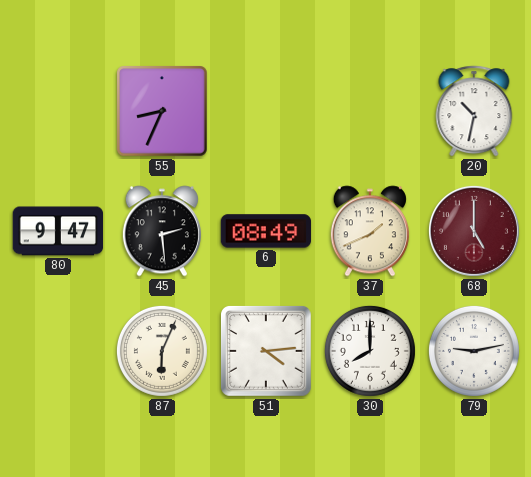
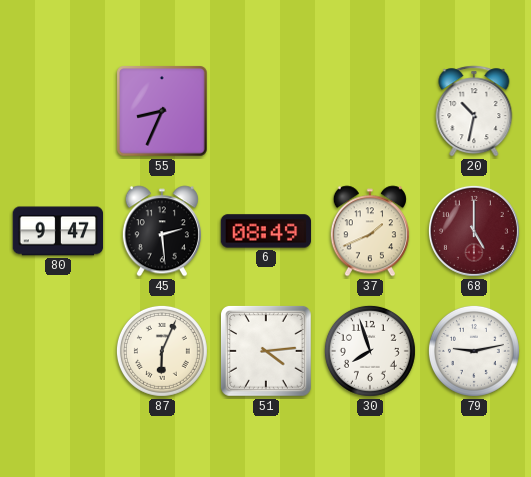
30: 8:00 -> 7:57 (370, 351)
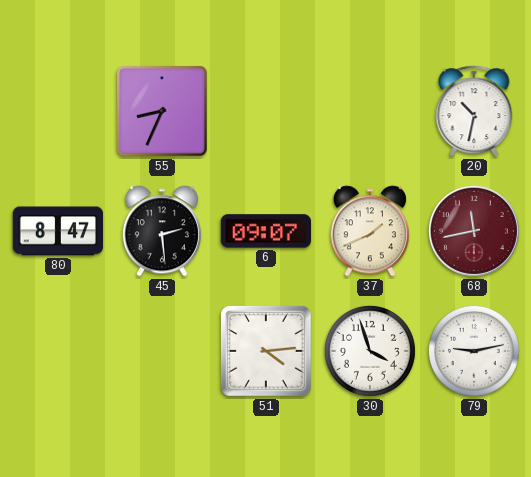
80: 9:47 -> 8:47 (58, 231)
6: 08:49 -> 09:07 (266, 231)
68: 5:00 -> 11:43 (474, 231)
87: 6:04 -> none (162, 351)
30: 7:57 -> 3:57 (370, 351)
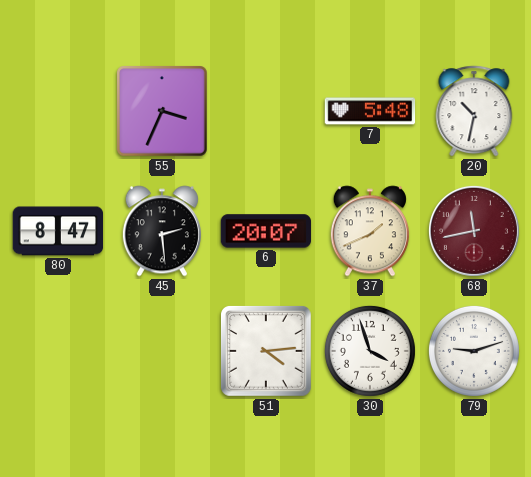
55: 8:34 -> 3:34 (162, 111)
7: none -> 5:48 (370, 111)
6: 09:07 -> 20:07 (266, 231)
79: 9:13 -> 9:12 (474, 351)
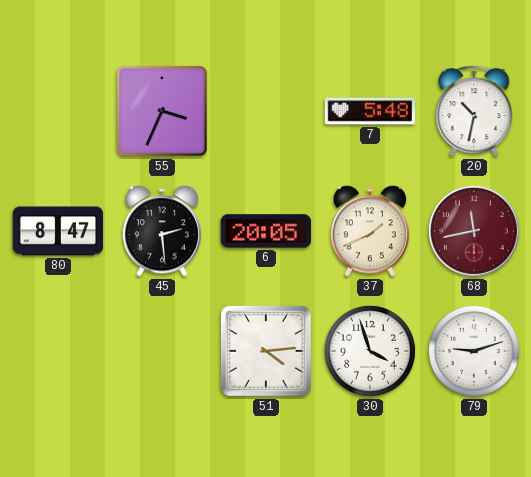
6: 20:07 -> 20:05 (266, 231)
